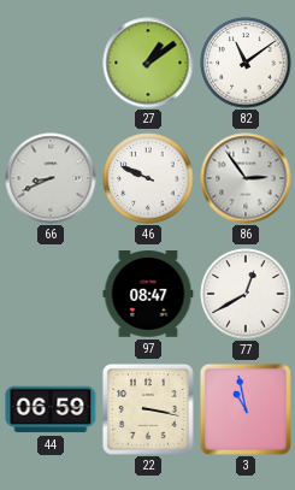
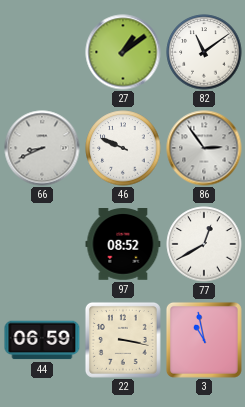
97: 08:47 -> 08:52 (123, 245)
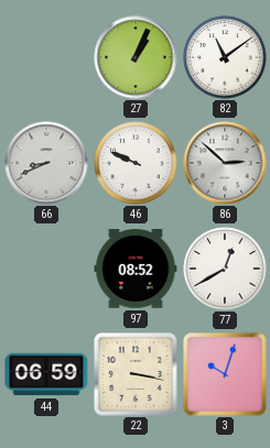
27: 1:09 -> 1:04 (136, 57)
86: 2:54 -> 2:52 (225, 163)
3: 10:58 -> 10:03 (225, 374)
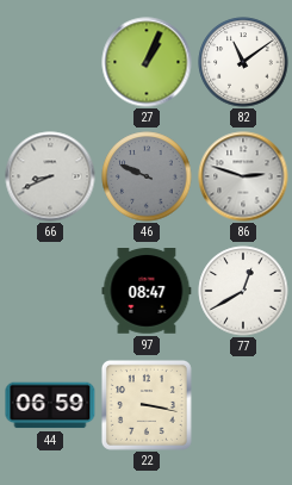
46 dial: white -> grey (147, 176)
86: 2:52 -> 2:48 (243, 176)
97: 08:52 -> 08:47 (147, 292)
3: 10:03 -> none (225, 374)
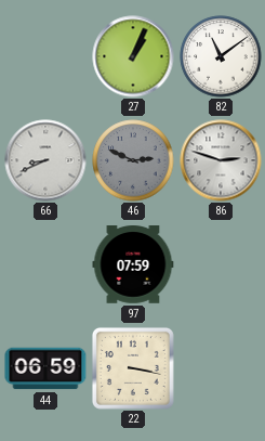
46: 9:49 -> 2:49 (133, 160)
97: 08:47 -> 07:59 (133, 265)
77: 12:40 -> none (243, 291)
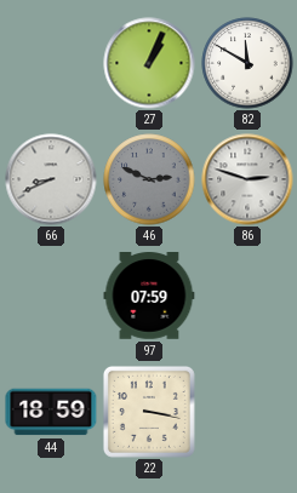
82: 11:09 -> 11:50 (247, 63)
44: 06:59 -> 18:59 (51, 412)
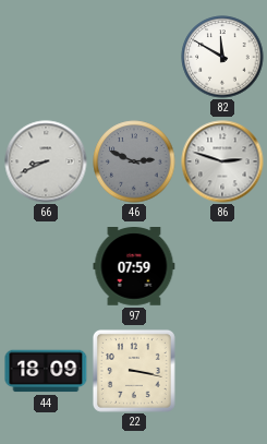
27: 1:04 -> none (149, 63)
44: 18:59 -> 18:09 (46, 371)
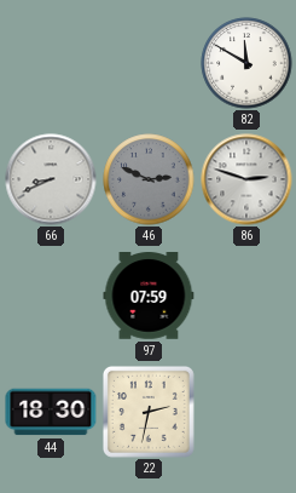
44: 18:09 -> 18:30 (51, 412)
22: 3:17 -> 2:32 (149, 412)
